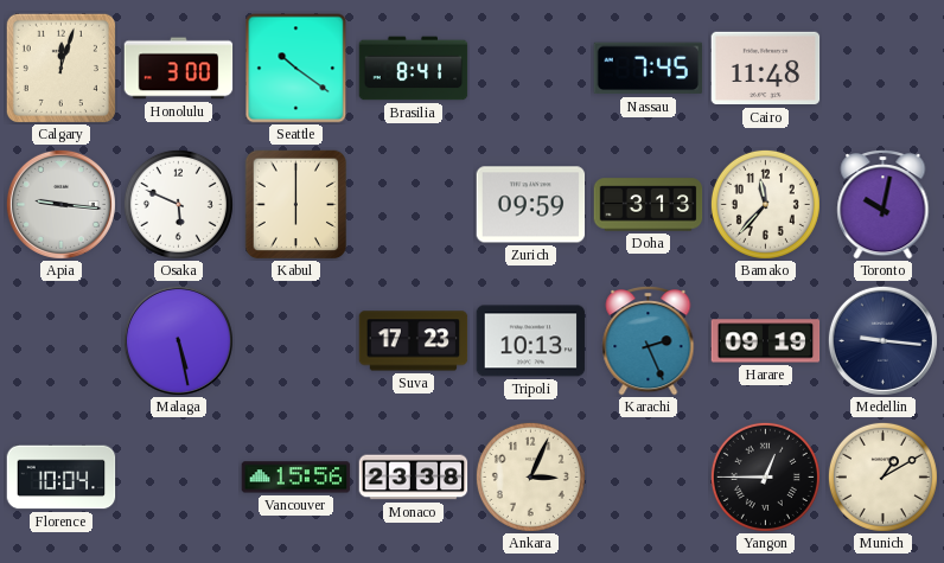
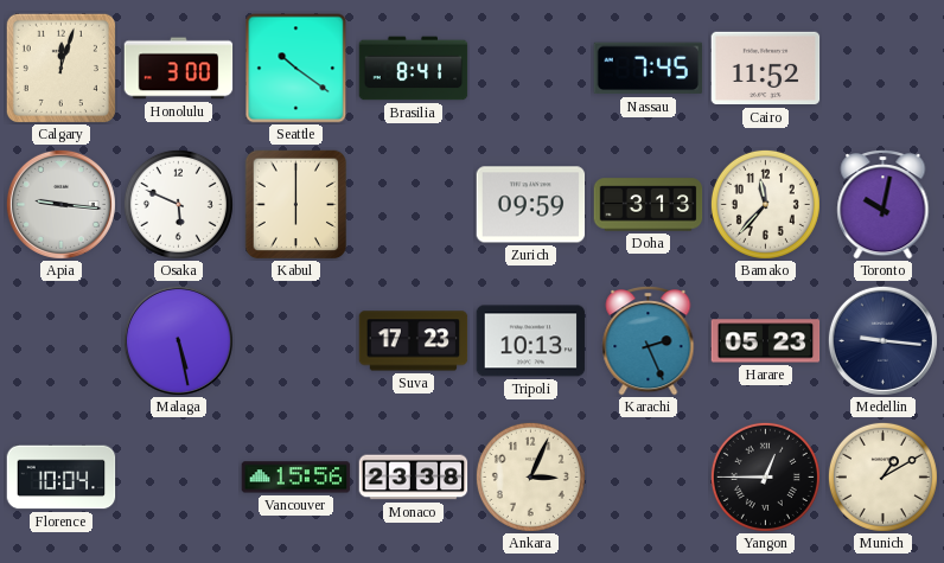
Cairo: 11:48 -> 11:52 (766, 69)
Harare: 09:19 -> 05:23 (766, 341)
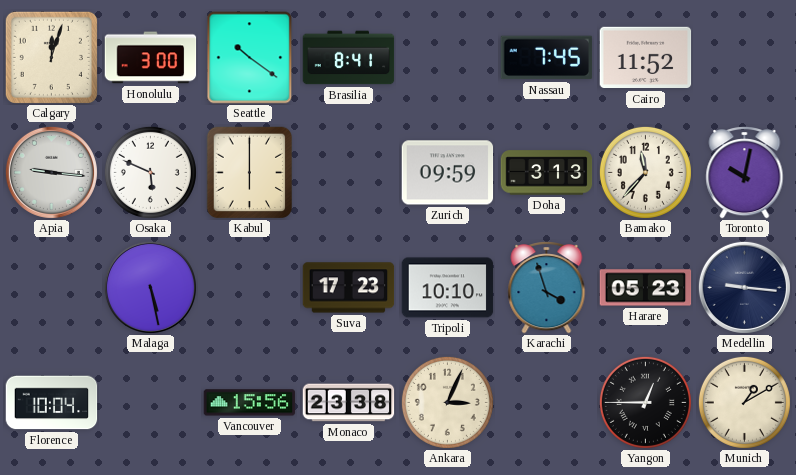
Tripoli: 10:13 -> 10:10 (448, 288)
Karachi: 2:26 -> 3:57 (547, 288)
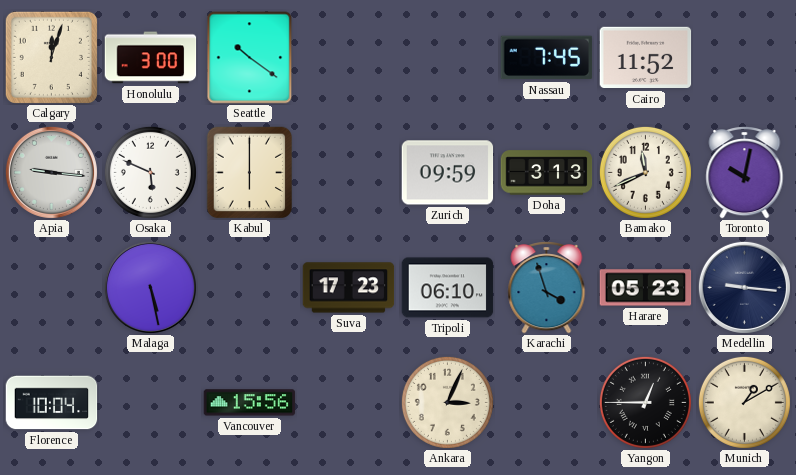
Brasilia: 8:41 -> none (349, 58)
Bamako: 11:37 -> 11:41 (645, 172)
Tripoli: 10:10 -> 06:10 (448, 288)
Monaco: 23:38 -> none (349, 403)
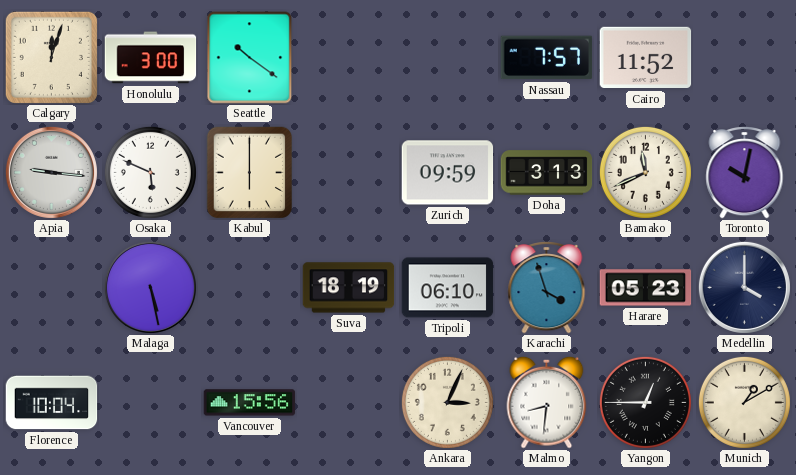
Nassau: 7:45 -> 7:57 (547, 58)
Suva: 17:23 -> 18:19 (349, 288)
Medellin: 9:16 -> 4:00 (744, 287)
Malmo: none -> 8:31 (547, 402)
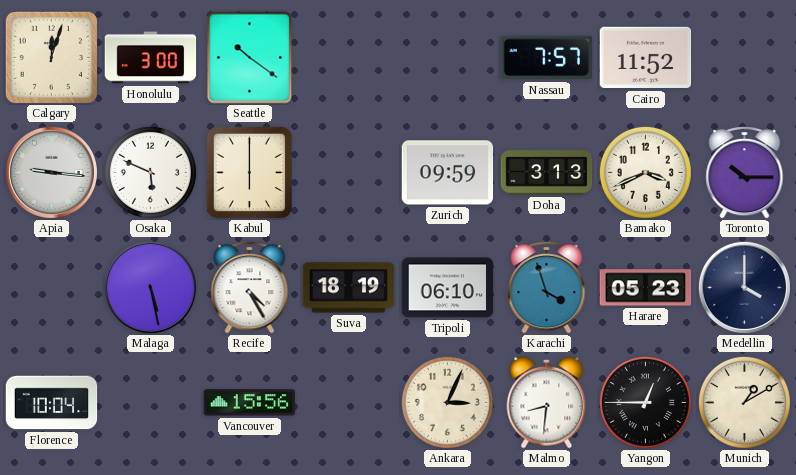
Bamako: 11:41 -> 3:41 (645, 172)
Toronto: 10:02 -> 10:15 (745, 173)
Recife: none -> 4:25 (250, 288)
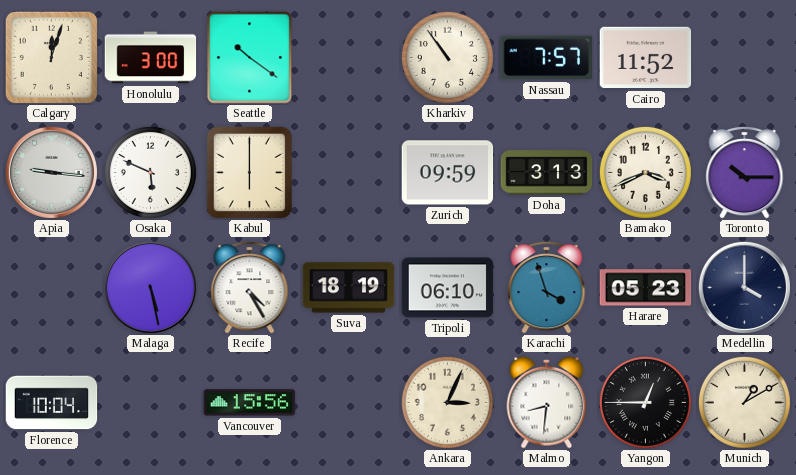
Kharkiv: none -> 10:54 (447, 57)
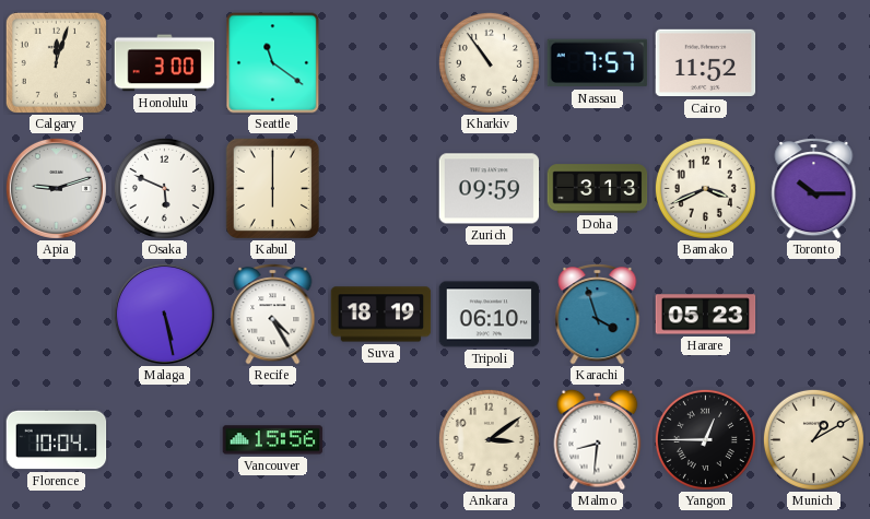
Seattle: 10:21 -> 11:21 (273, 63)
Apia: 9:16 -> 9:12 (56, 188)
Medellin: 4:00 -> none (744, 287)
Ankara: 3:04 -> 3:09 (489, 439)
